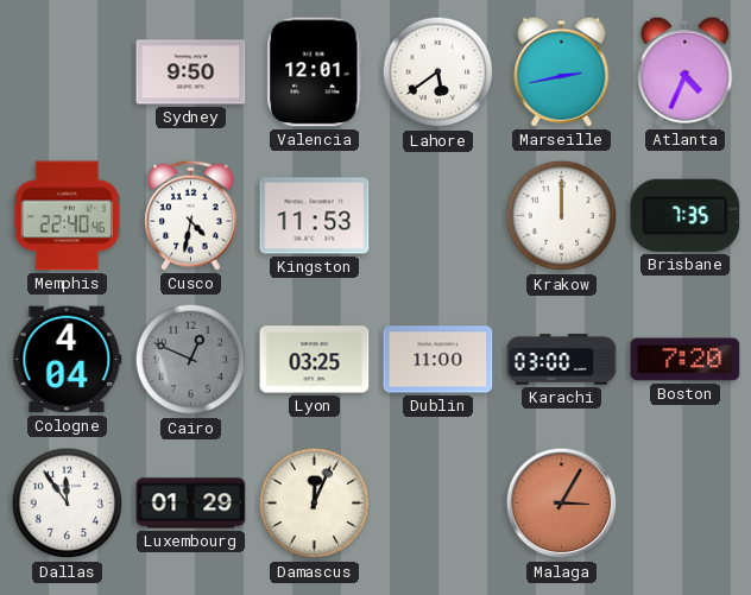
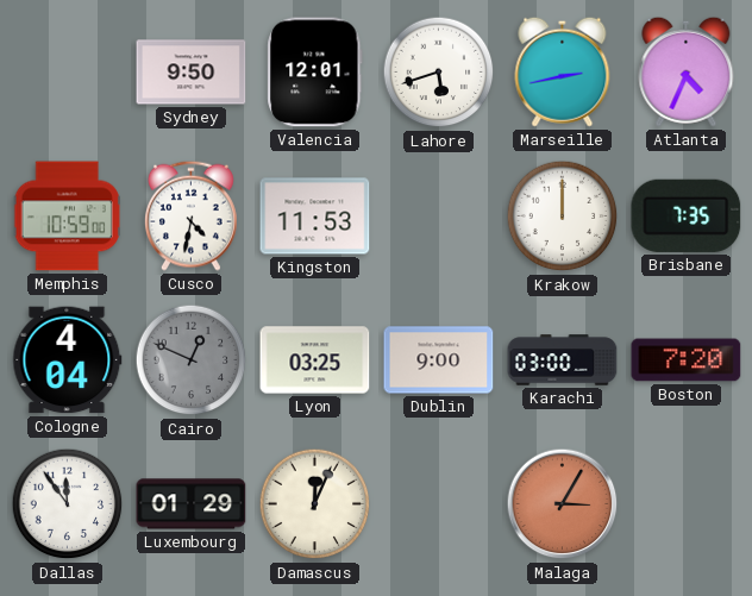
Lahore: 5:39 -> 5:42 (439, 73)
Memphis: 22:40 -> 10:59 (67, 217)
Dublin: 11:00 -> 9:00 (439, 360)
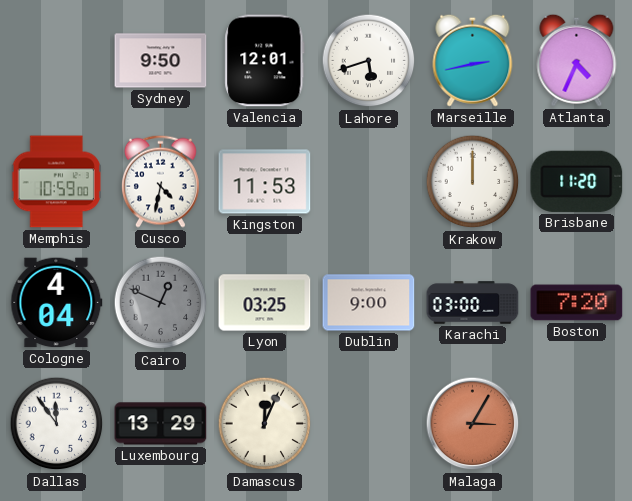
Brisbane: 7:35 -> 11:20 (577, 181)
Luxembourg: 01:29 -> 13:29 (161, 424)
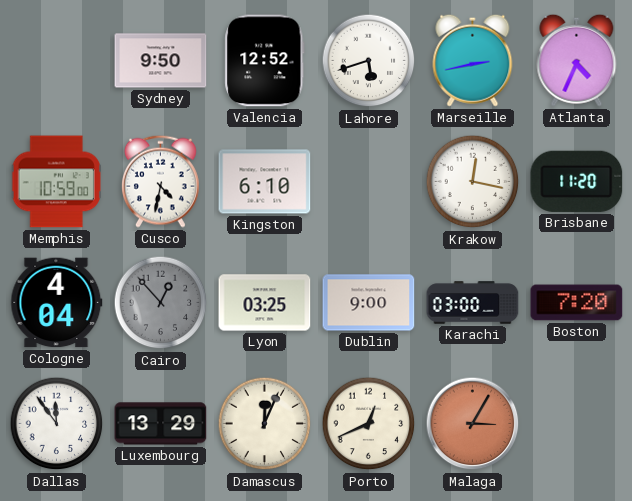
Valencia: 12:01 -> 12:52 (265, 61)
Kingston: 11:53 -> 6:10 (265, 182)
Krakow: 12:00 -> 12:17 (473, 182)
Cairo: 12:49 -> 12:53 (161, 303)
Porto: none -> 12:41 (369, 424)
